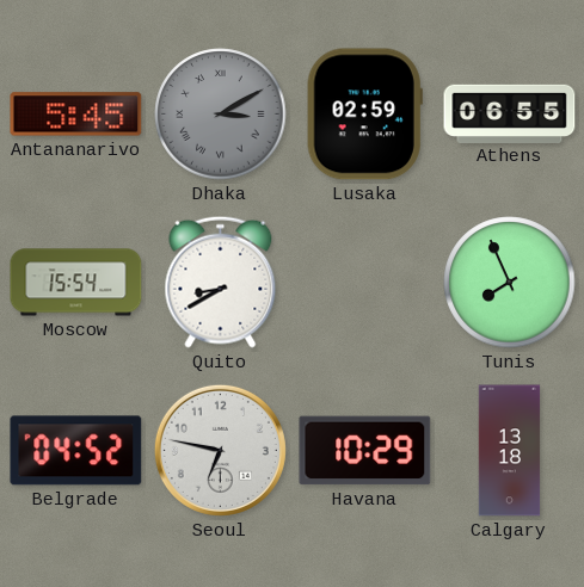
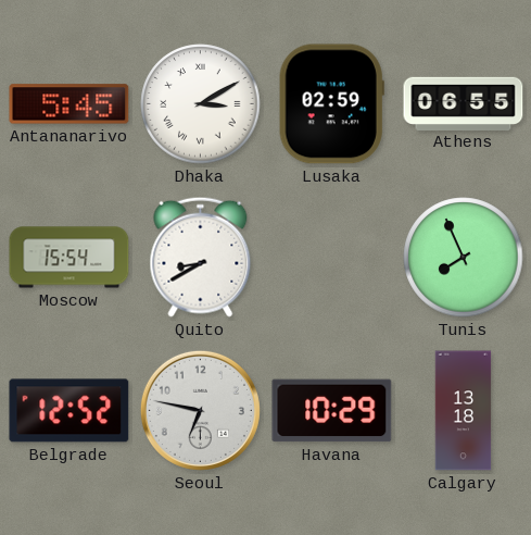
Dhaka dial: grey -> white (201, 104)
Belgrade: 04:52 -> 12:52 (69, 411)
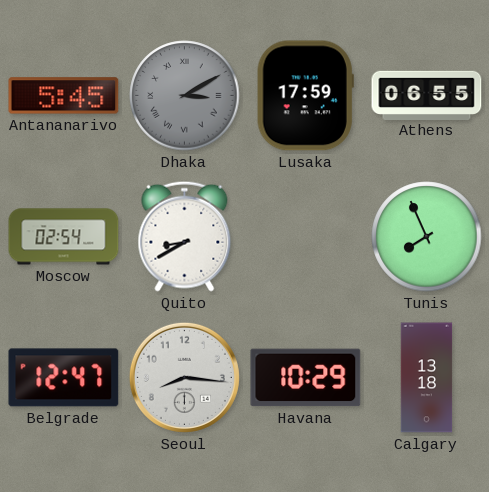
Dhaka dial: white -> grey (185, 96)
Lusaka: 02:59 -> 17:59 (305, 96)
Moscow: 15:54 -> 02:54 (64, 237)
Belgrade: 12:52 -> 12:47 (64, 378)
Seoul: 6:47 -> 8:16 (184, 377)
